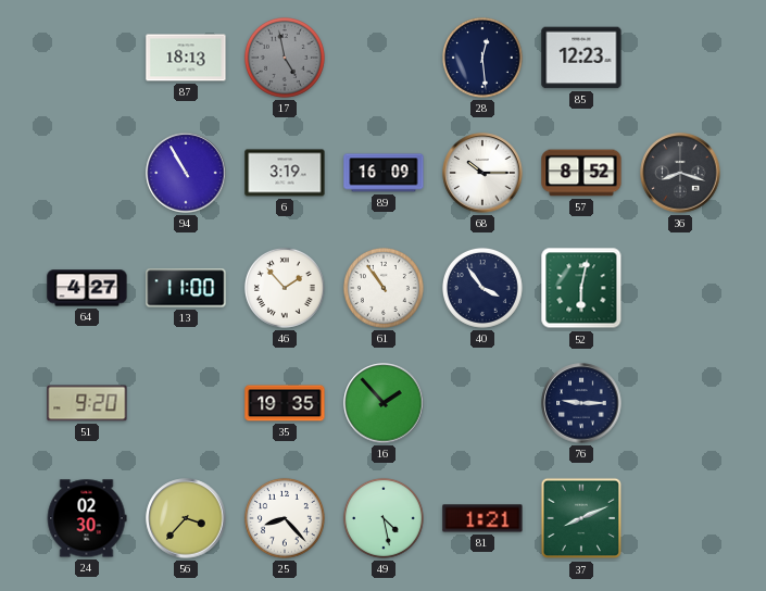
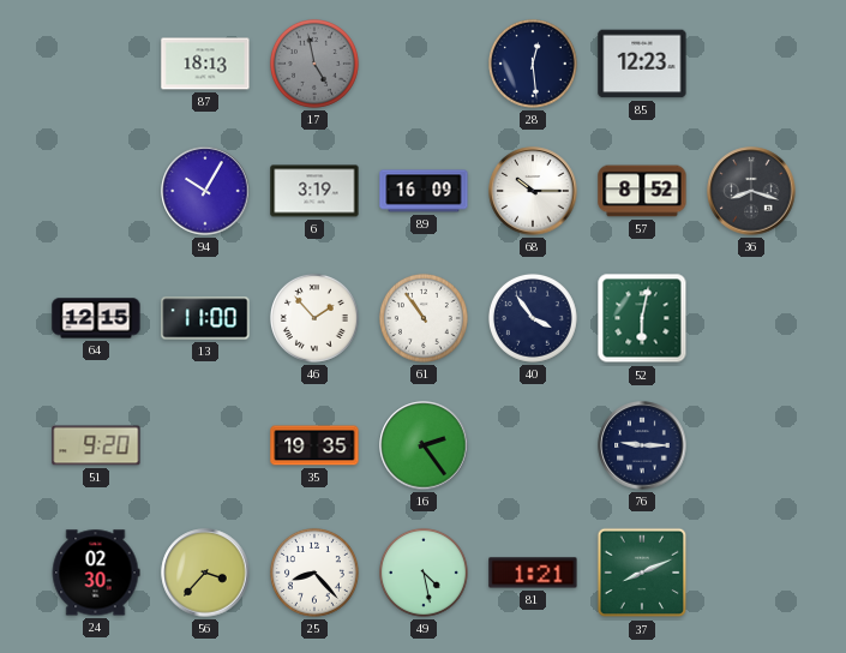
94: 10:55 -> 10:05 (205, 191)
64: 4:27 -> 12:15 (96, 318)
16: 1:53 -> 2:24 (424, 445)
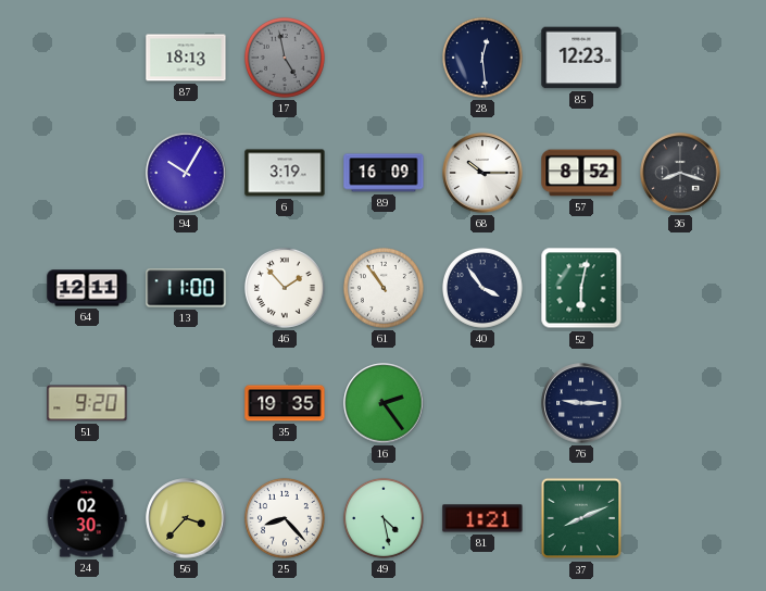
64: 12:15 -> 12:11 (87, 288)
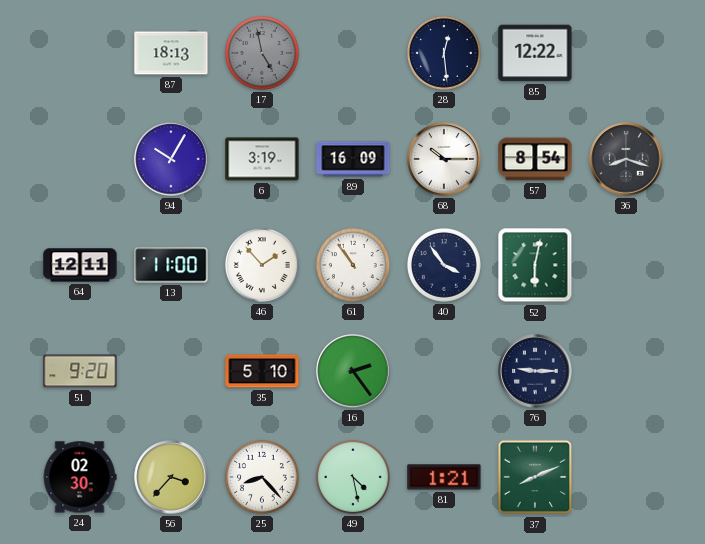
85: 12:23 -> 12:22 (535, 53)
57: 8:52 -> 8:54 (535, 159)
35: 19:35 -> 5:10 (262, 371)
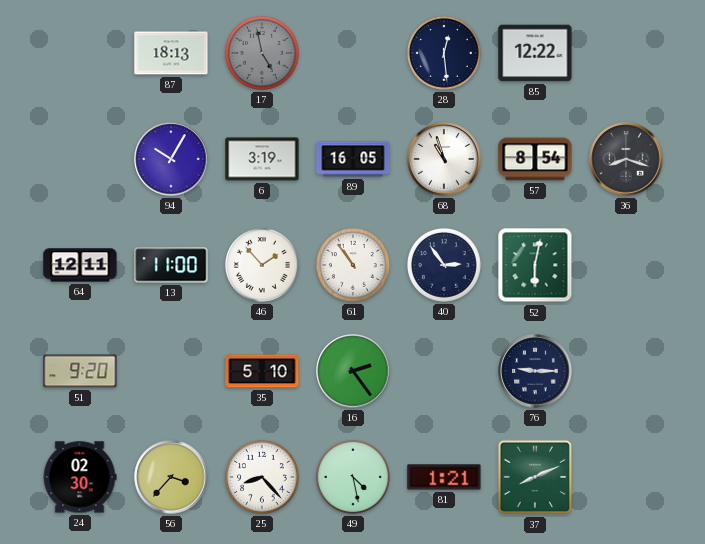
89: 16:09 -> 16:05 (353, 159)
68: 10:15 -> 10:57 (444, 159)
40: 3:54 -> 2:54 (444, 265)
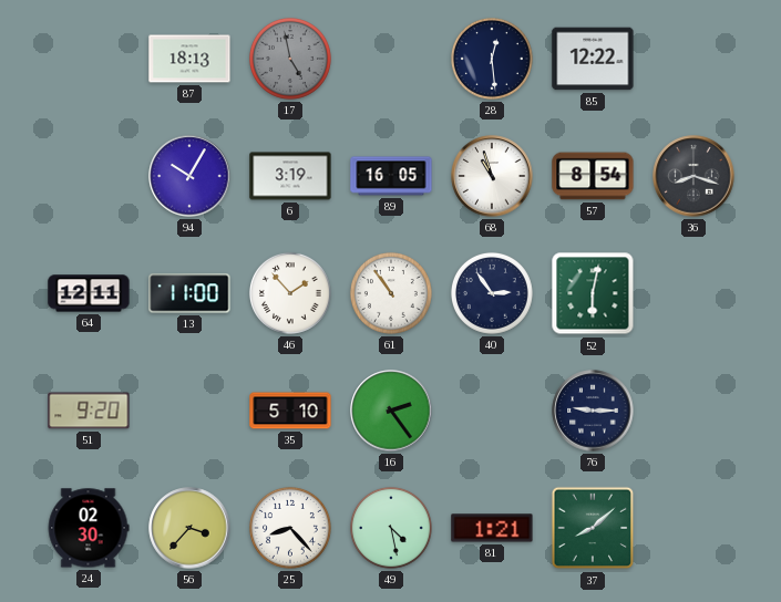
37: 8:11 -> 8:08 (593, 528)
